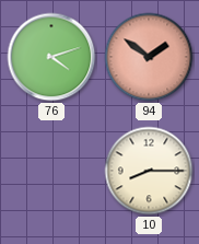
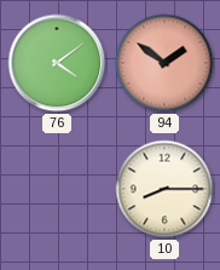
76: 4:12 -> 4:09 (57, 63)
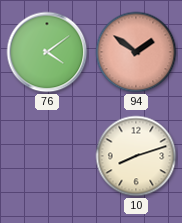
10: 8:15 -> 8:12 (136, 156)
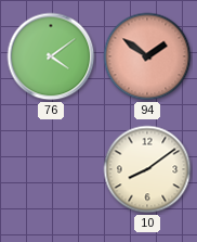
10: 8:12 -> 8:09 (147, 169)
